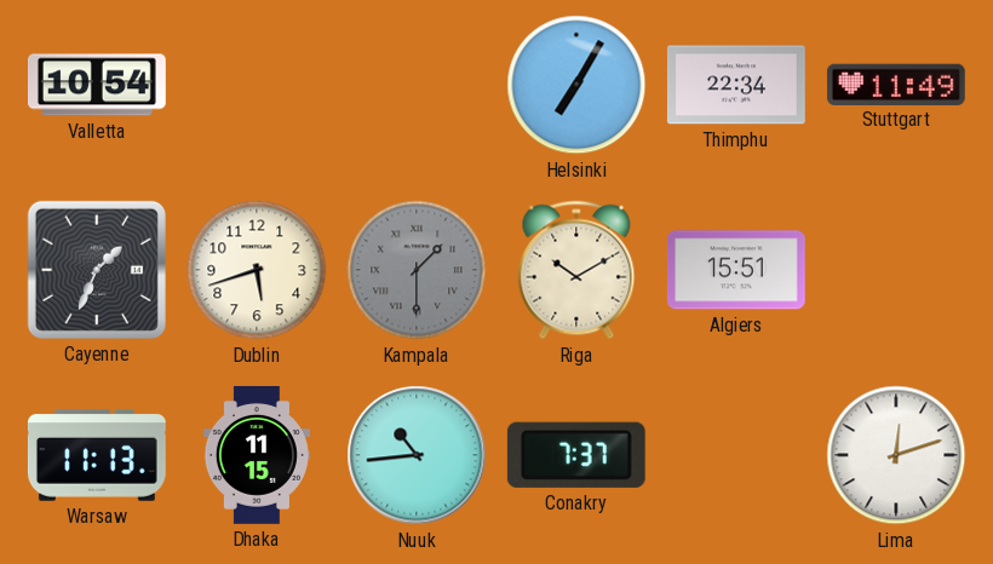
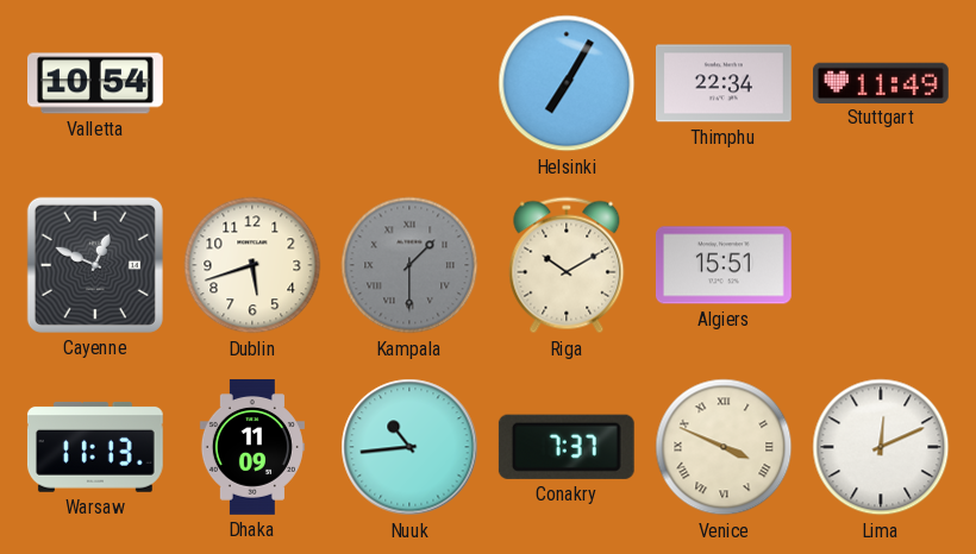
Cayenne: 1:34 -> 12:49 (95, 265)
Dhaka: 11:15 -> 11:09 (252, 448)
Venice: none -> 3:49 (724, 447)
Lima: 12:12 -> 12:11 (881, 447)
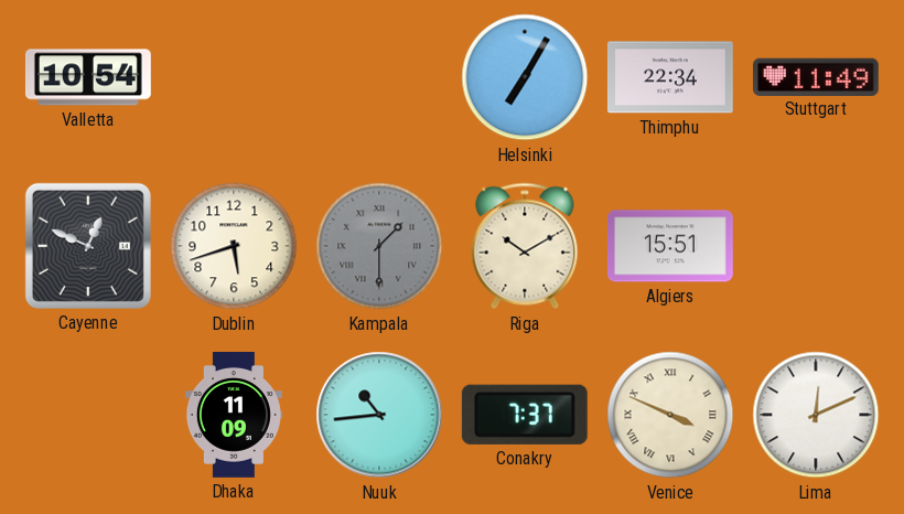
Warsaw: 11:13 -> none (95, 447)
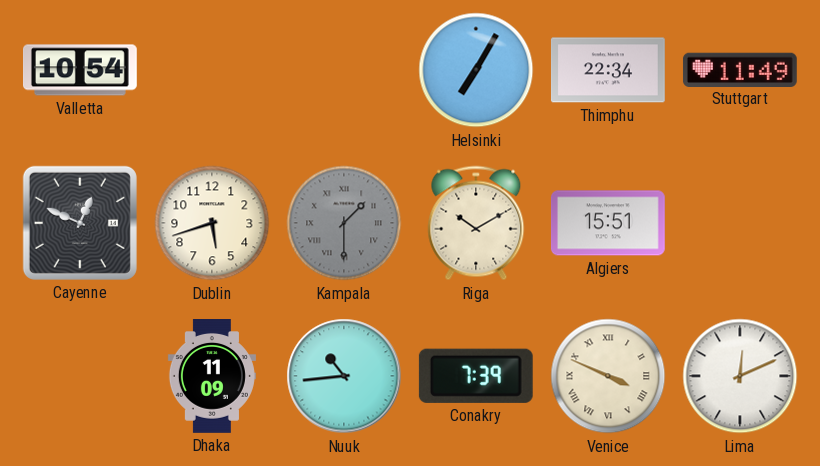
Conakry: 7:37 -> 7:39 (476, 376)
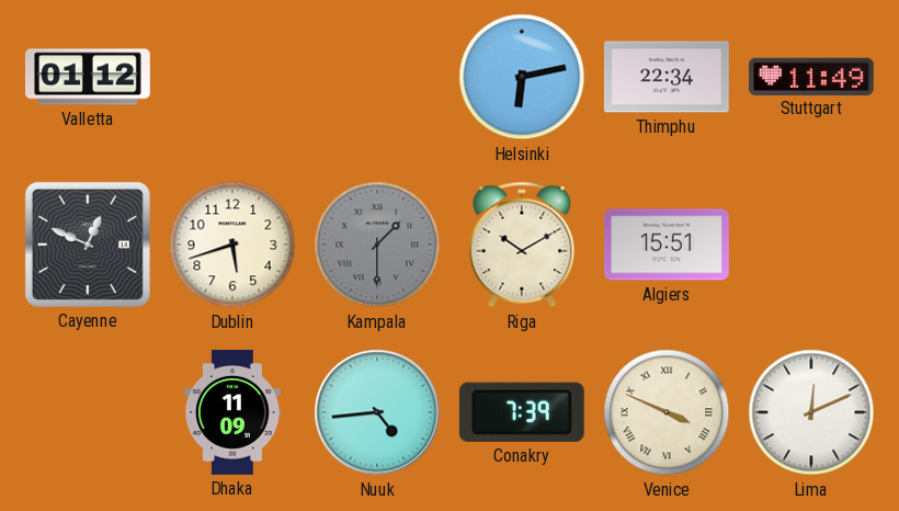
Valletta: 10:54 -> 01:12 (89, 77)
Helsinki: 7:05 -> 6:13 (522, 77)
Nuuk: 10:44 -> 4:44 (377, 412)
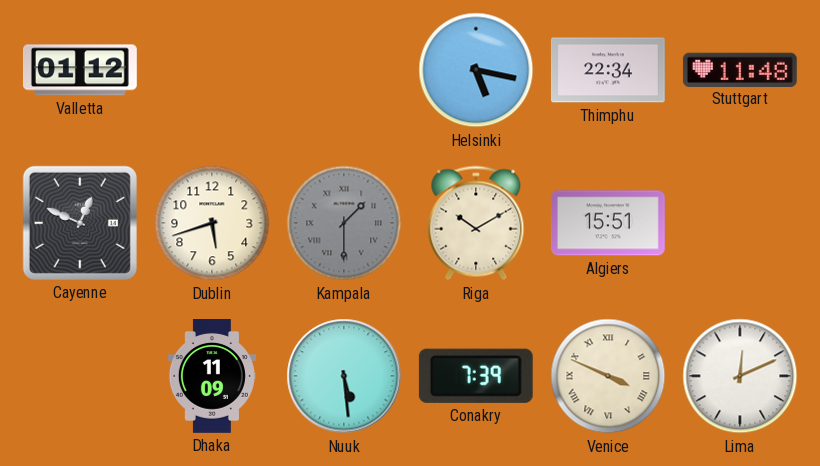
Helsinki: 6:13 -> 5:17 (476, 70)
Stuttgart: 11:49 -> 11:48 (740, 69)
Nuuk: 4:44 -> 5:29 (344, 376)
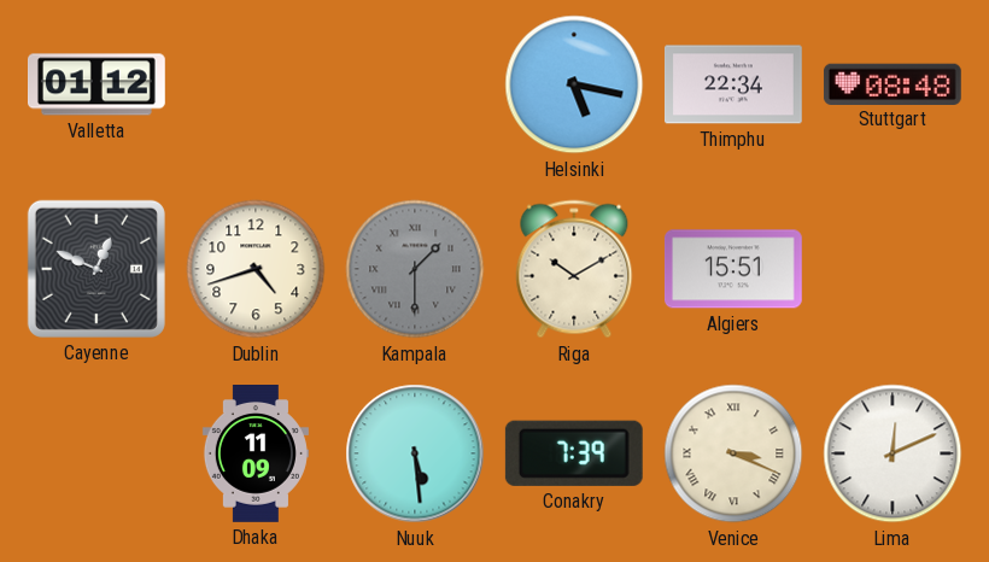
Stuttgart: 11:48 -> 08:48 (893, 83)
Dublin: 5:42 -> 4:42 (256, 269)
Venice: 3:49 -> 3:19 (733, 453)
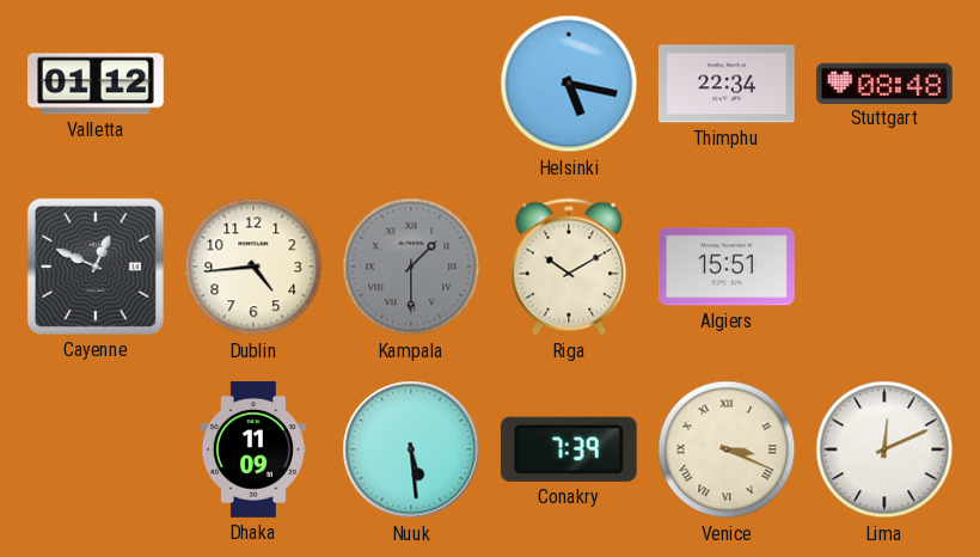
Dublin: 4:42 -> 4:44 (253, 267)
